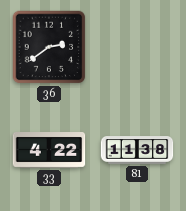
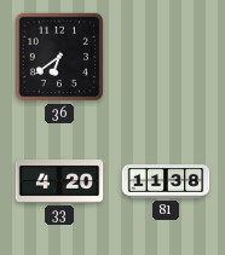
36: 2:39 -> 6:39 (59, 57)
33: 4:22 -> 4:20 (59, 182)
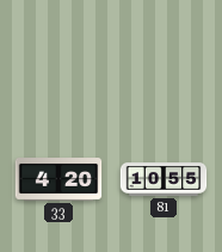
36: 6:39 -> none (59, 57)
81: 11:38 -> 10:55 (164, 179)
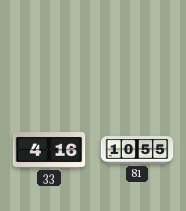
33: 4:20 -> 4:16 (49, 151)
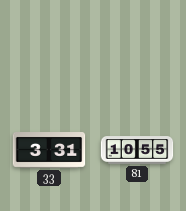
33: 4:16 -> 3:31 (49, 151)
